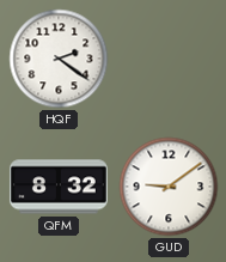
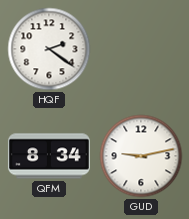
QFM: 8:32 -> 8:34 (49, 156)
GUD: 9:09 -> 9:13 (141, 156)
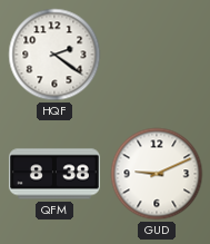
QFM: 8:34 -> 8:38 (54, 174)
GUD: 9:13 -> 9:11 (157, 174)
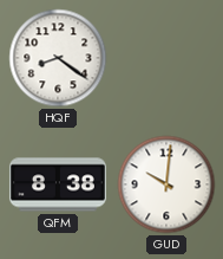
HQF: 2:21 -> 8:21 (58, 58)
GUD: 9:11 -> 10:01 (166, 184)
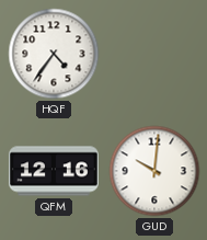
HQF: 8:21 -> 4:36 (54, 54)
QFM: 8:38 -> 12:16 (54, 171)
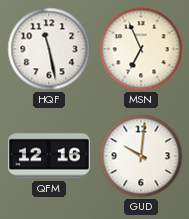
HQF: 4:36 -> 11:28 (49, 49)
MSN: none -> 6:56 (141, 49)
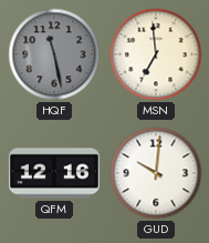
HQF dial: white -> grey (54, 54)
MSN: 6:56 -> 6:59 (156, 54)
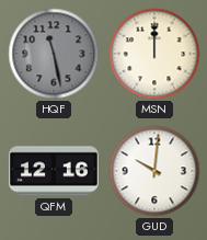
MSN: 6:59 -> 12:00 (154, 54)
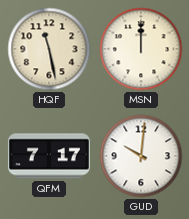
HQF dial: grey -> cream (49, 49)
QFM: 12:16 -> 7:17 (49, 156)
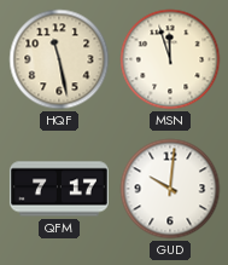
MSN: 12:00 -> 11:57 (170, 59)
